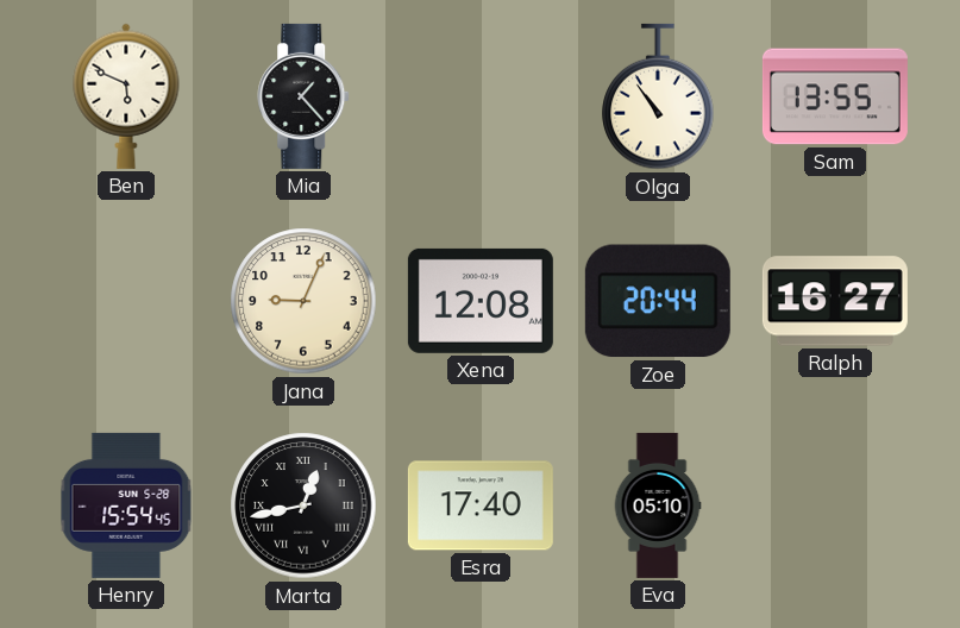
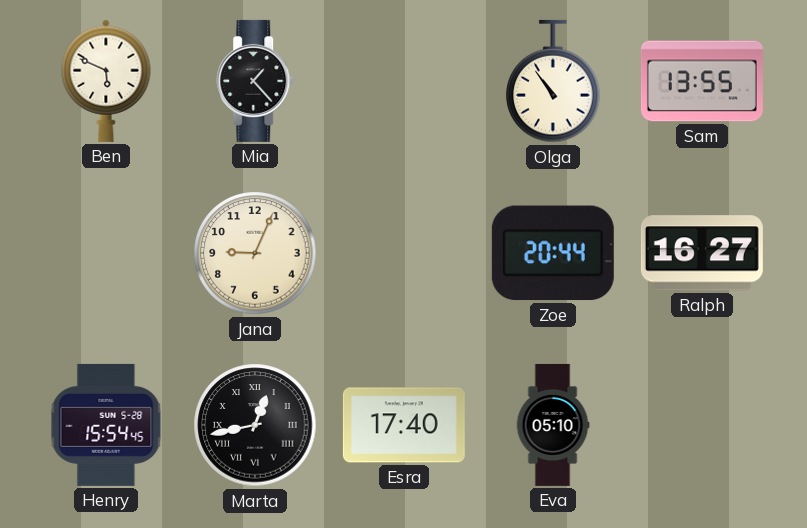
Xena: 12:08 -> none (481, 301)
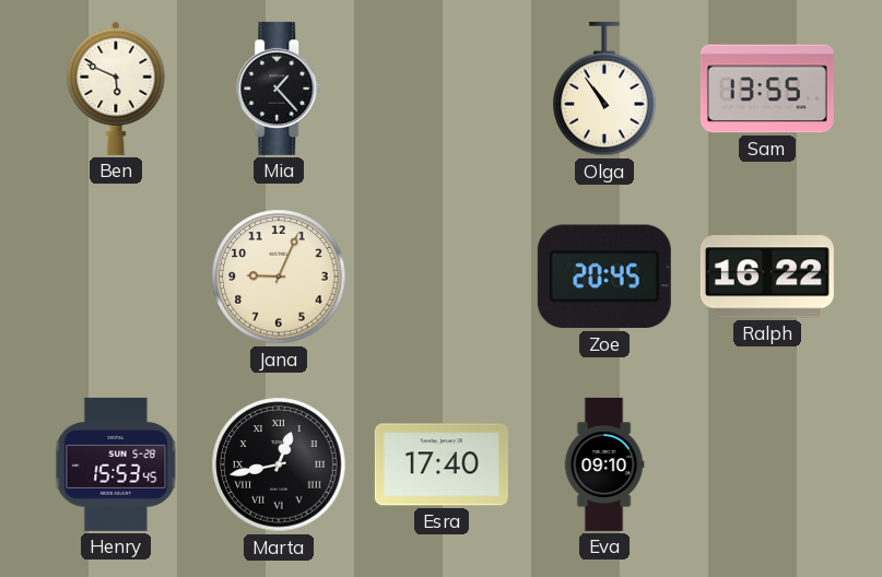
Zoe: 20:44 -> 20:45 (604, 276)
Ralph: 16:27 -> 16:22 (767, 276)
Henry: 15:54 -> 15:53 (116, 464)
Eva: 05:10 -> 09:10 (604, 464)
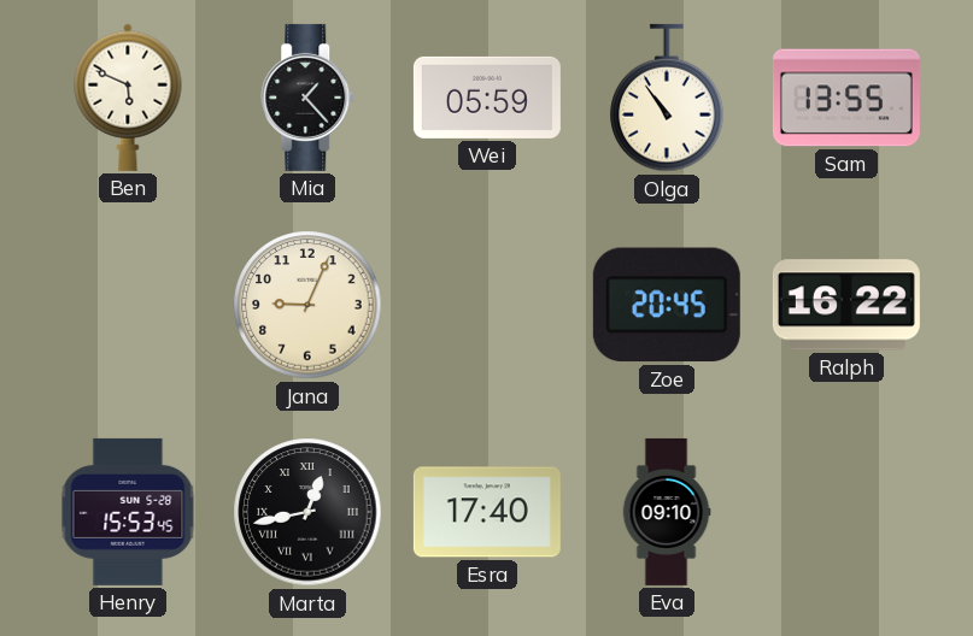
Wei: none -> 05:59 (487, 98)
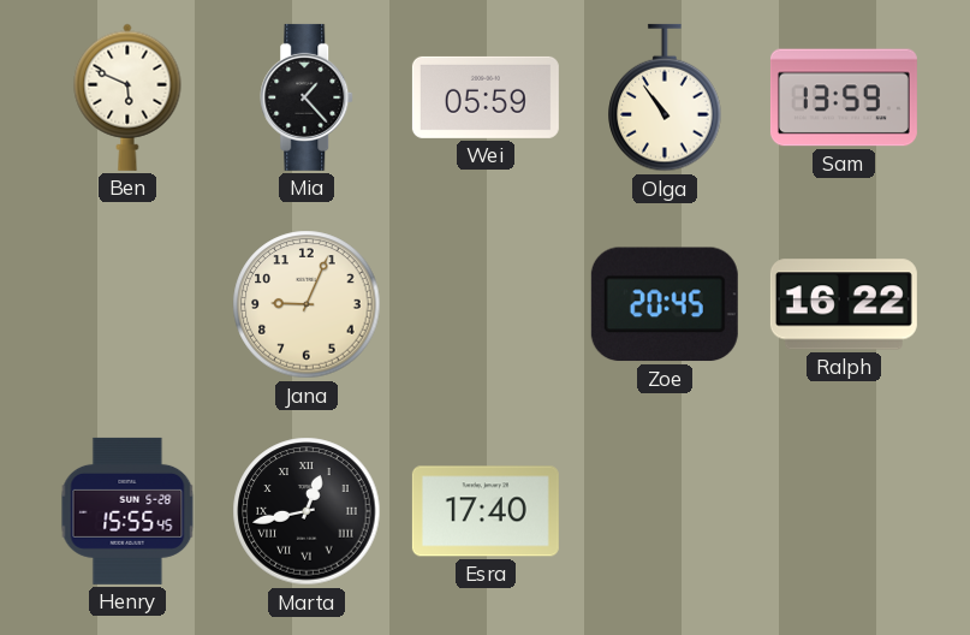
Sam: 13:55 -> 13:59 (844, 97)
Henry: 15:53 -> 15:55 (127, 511)
Eva: 09:10 -> none (667, 512)
